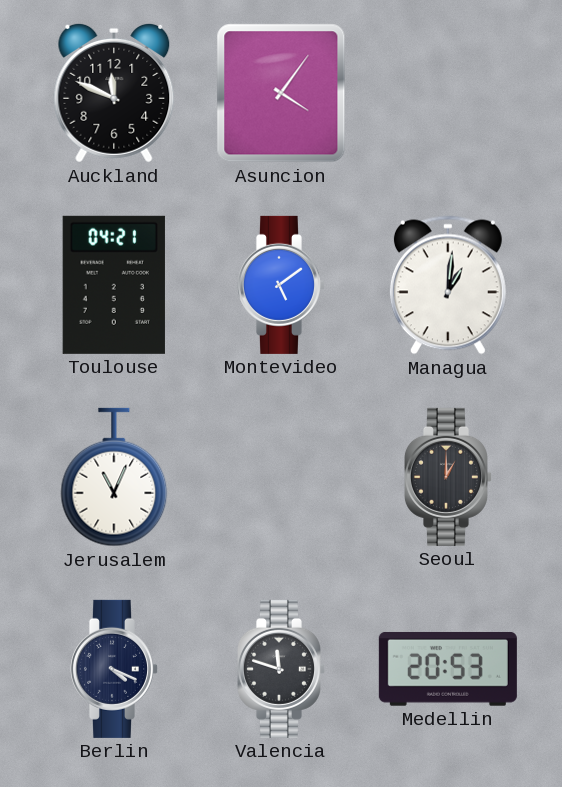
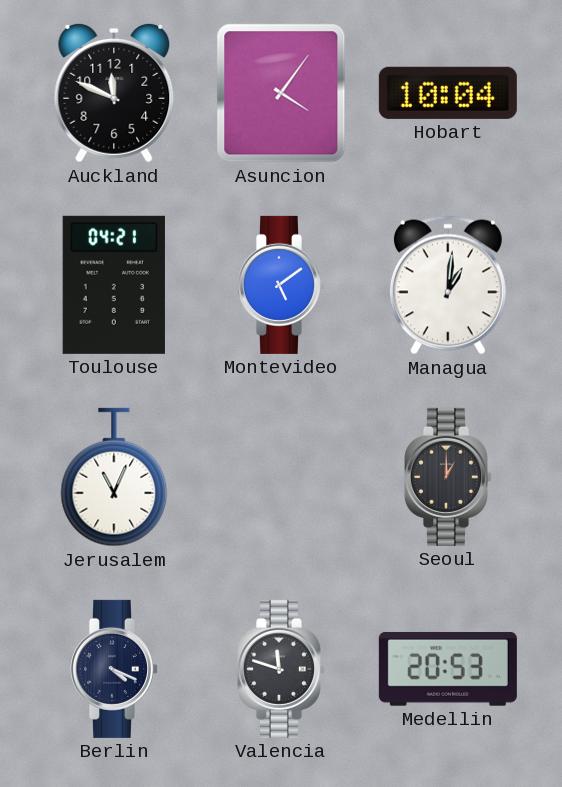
Hobart: none -> 10:04 (448, 93)
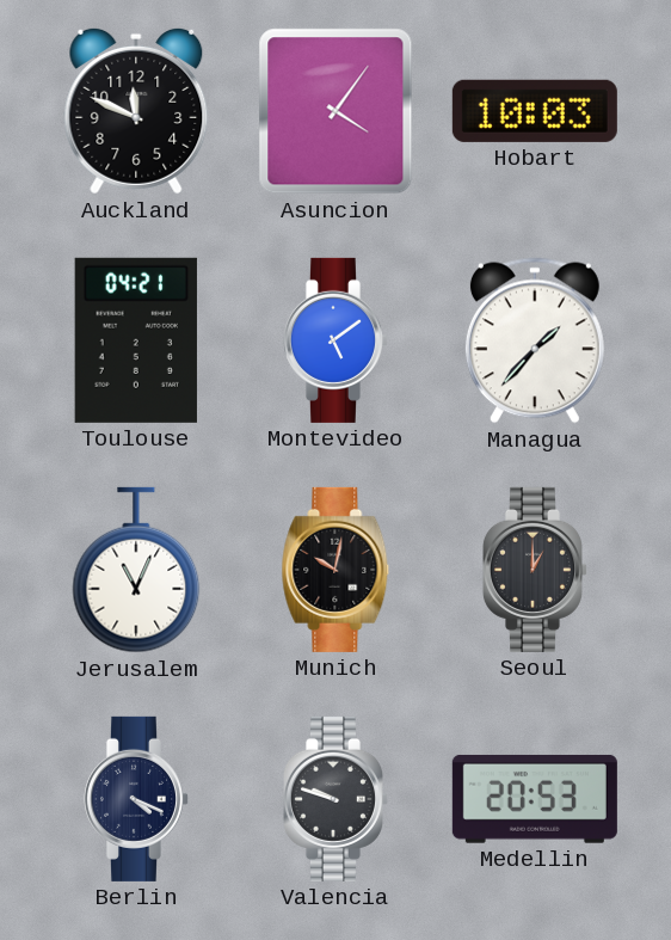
Hobart: 10:04 -> 10:03 (535, 111)
Managua: 1:01 -> 1:37 (535, 340)
Munich: none -> 10:02 (335, 570)
Valencia: 11:48 -> 9:48 (334, 799)
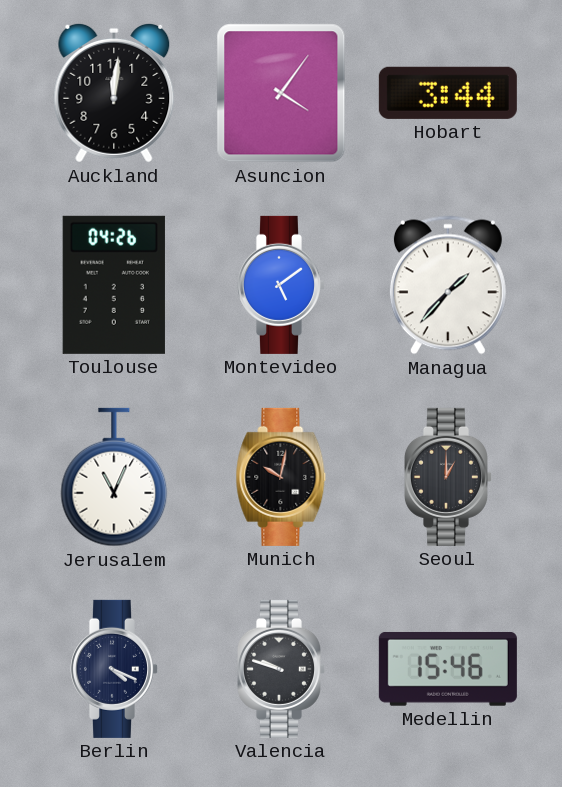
Auckland: 11:49 -> 12:01 (114, 93)
Hobart: 10:03 -> 3:44 (448, 93)
Toulouse: 04:21 -> 04:26 (114, 285)
Medellin: 20:53 -> 15:46 (448, 669)
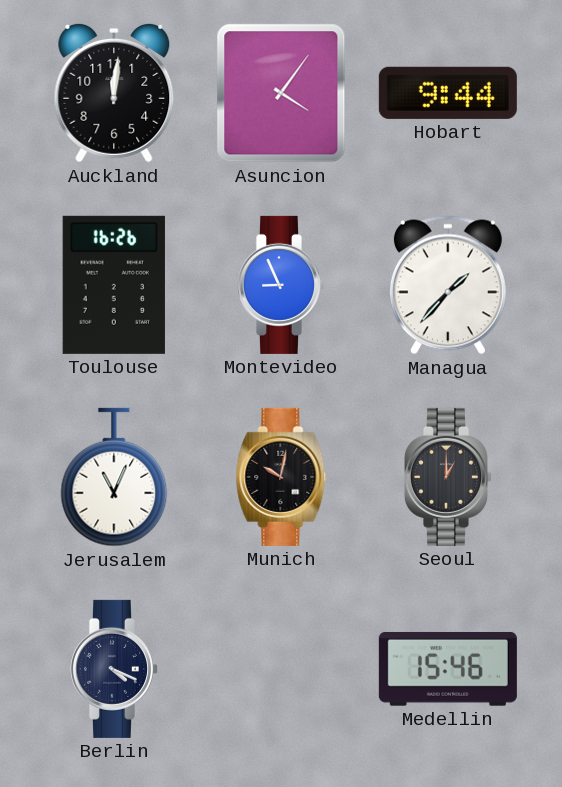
Hobart: 3:44 -> 9:44 (448, 93)
Toulouse: 04:26 -> 16:26 (114, 285)
Montevideo: 5:09 -> 8:56 (280, 285)
Valencia: 9:48 -> none (280, 669)
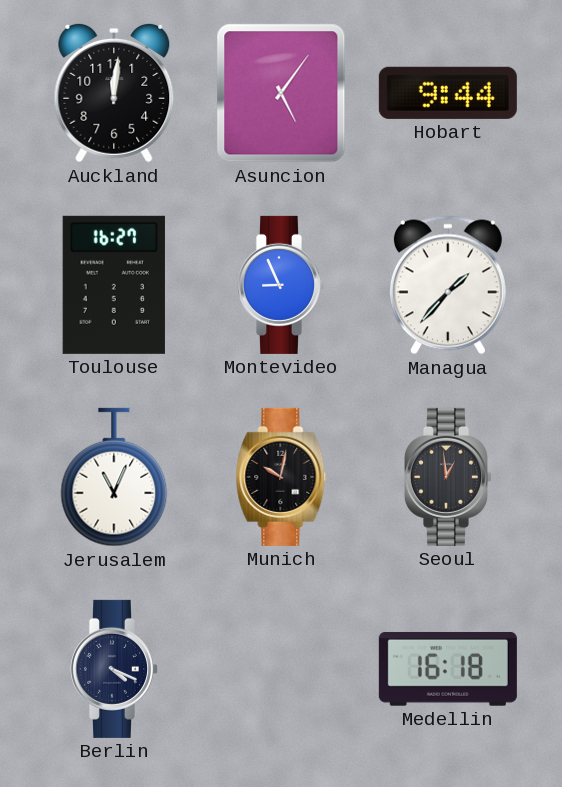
Asuncion: 4:06 -> 5:06 (281, 93)
Toulouse: 16:26 -> 16:27 (114, 285)
Seoul: 1:00 -> 12:59 (447, 477)
Medellin: 15:46 -> 16:18 (448, 669)
